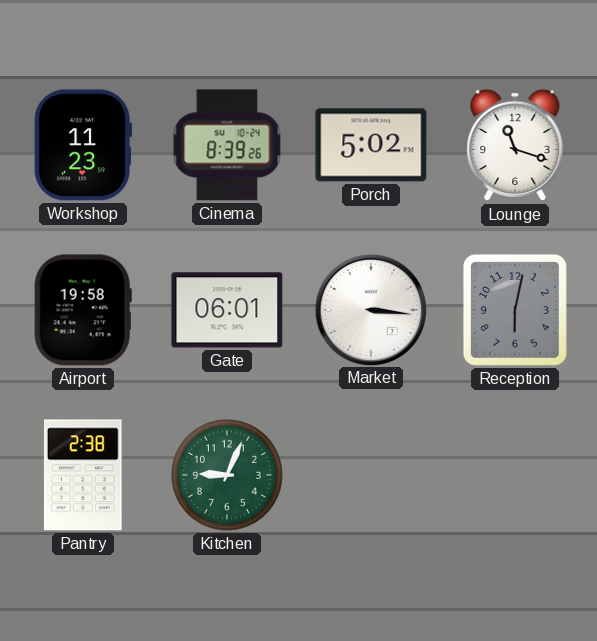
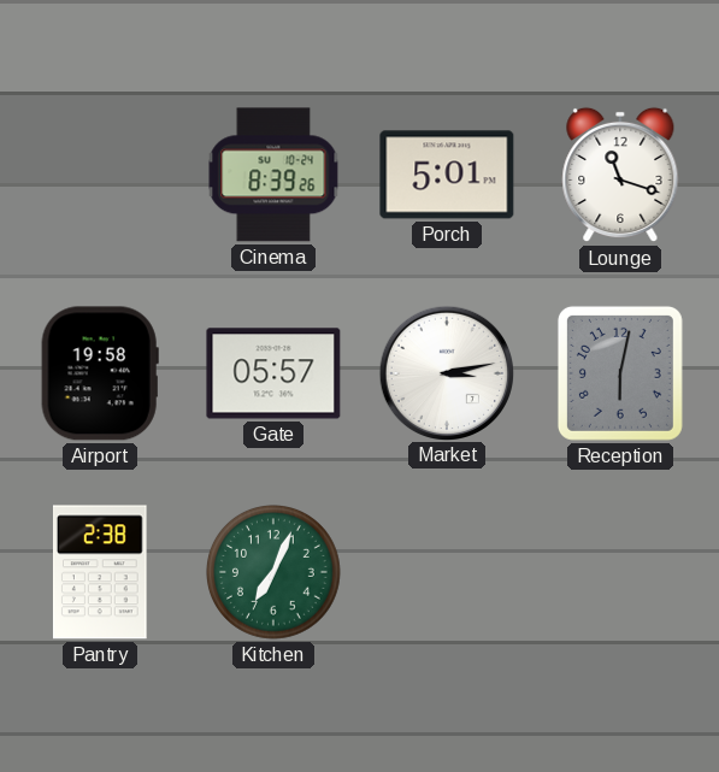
Workshop: 11:23 -> none (82, 145)
Porch: 5:02 -> 5:01 (447, 175)
Gate: 06:01 -> 05:57 (273, 373)
Market: 3:16 -> 3:13 (446, 372)
Kitchen: 9:04 -> 7:04 (275, 573)
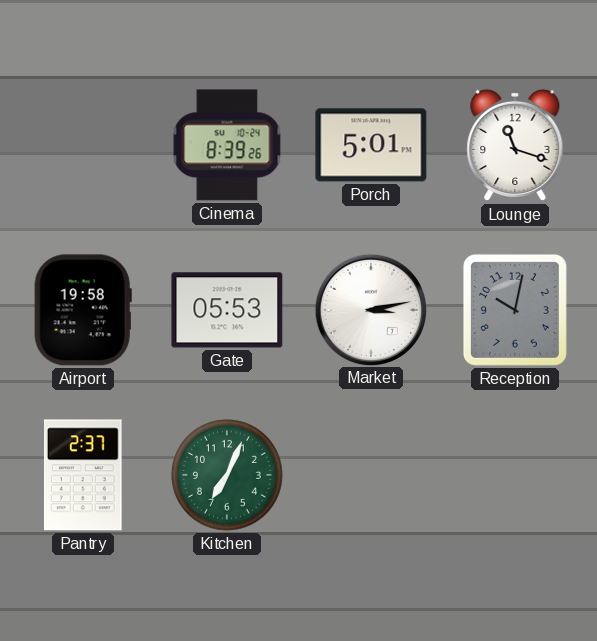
Gate: 05:57 -> 05:53 (227, 310)
Reception: 6:02 -> 10:02 (515, 310)
Pantry: 2:38 -> 2:37 (83, 475)
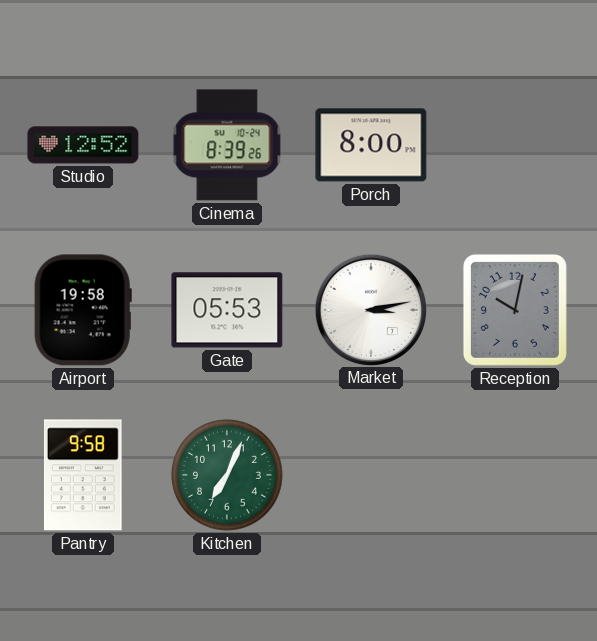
Studio: none -> 12:52 (83, 145)
Porch: 5:01 -> 8:00 (371, 145)
Lounge: 11:18 -> none (515, 145)
Pantry: 2:37 -> 9:58 (83, 475)
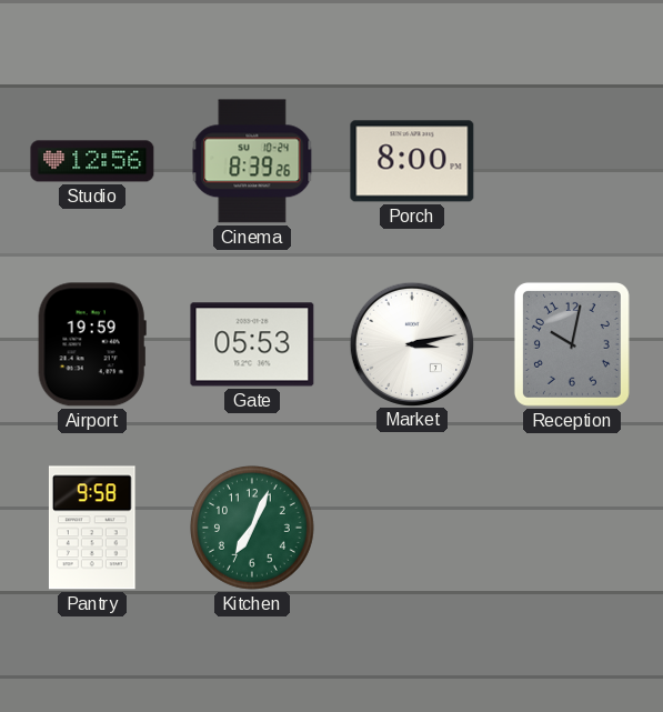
Studio: 12:52 -> 12:56 (92, 161)
Airport: 19:58 -> 19:59 (92, 344)
